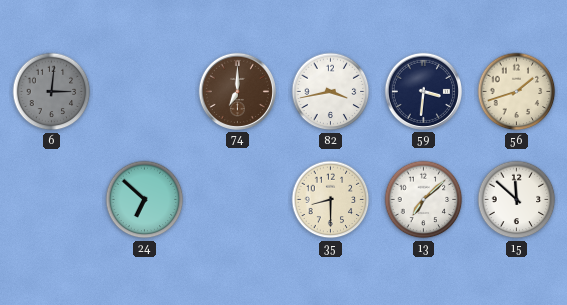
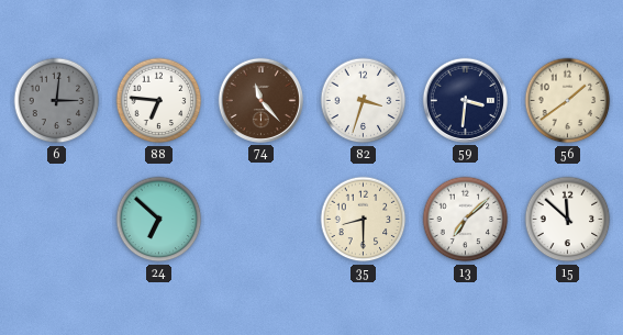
88: none -> 6:46 (159, 101)
74: 7:00 -> 11:23 (260, 100)
82: 3:43 -> 3:33 (364, 101)
56: 1:42 -> 1:39 (568, 101)
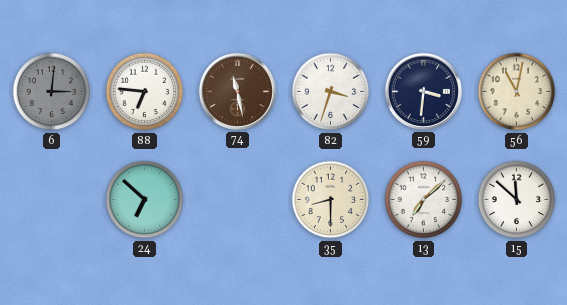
74: 11:23 -> 11:28 (237, 91)
56: 1:39 -> 11:02 (517, 92)
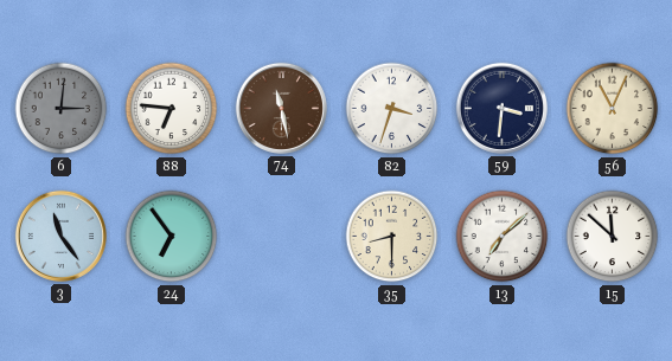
56: 11:02 -> 11:04 (613, 109)
3: none -> 11:24 (60, 236)
24: 6:52 -> 6:54 (172, 237)
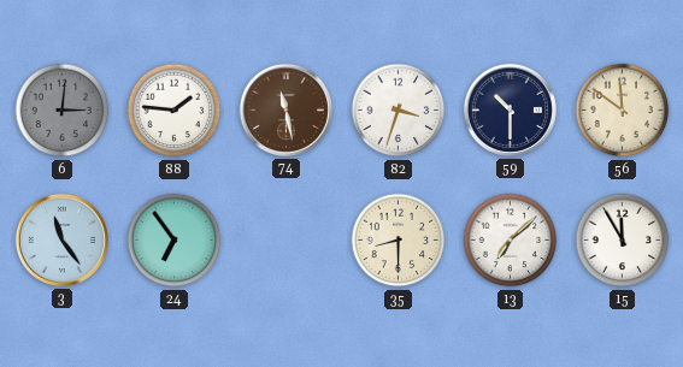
88: 6:46 -> 1:46 (175, 111)
59: 3:31 -> 10:30 (510, 109)
56: 11:04 -> 11:51 (623, 111)
15: 11:52 -> 11:55 (623, 241)
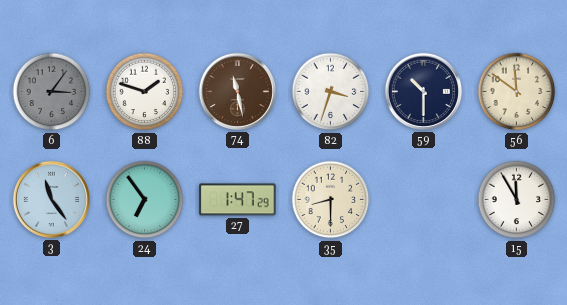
6: 3:01 -> 3:06 (52, 92)
88: 1:46 -> 1:48 (145, 92)
27: none -> 1:47 (238, 200)
13: 7:08 -> none (511, 241)
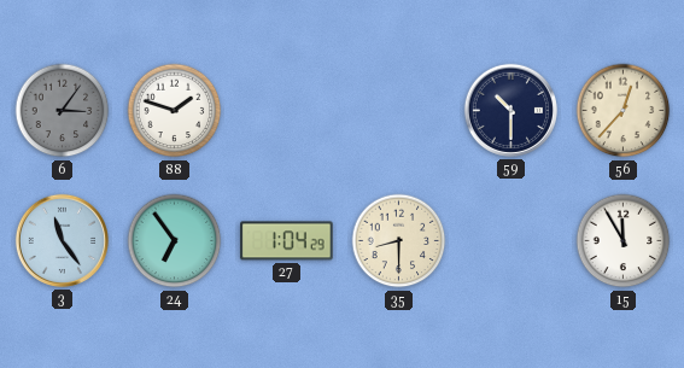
74: 11:28 -> none (237, 91)
82: 3:33 -> none (331, 92)
56: 11:51 -> 12:37 (624, 111)
27: 1:47 -> 1:04 (287, 241)
